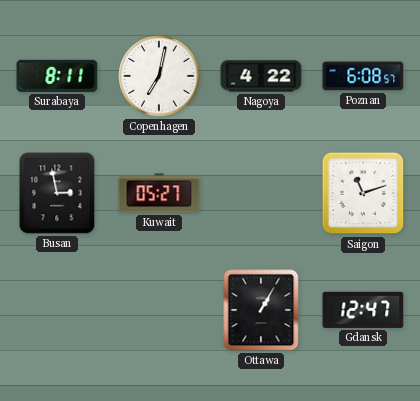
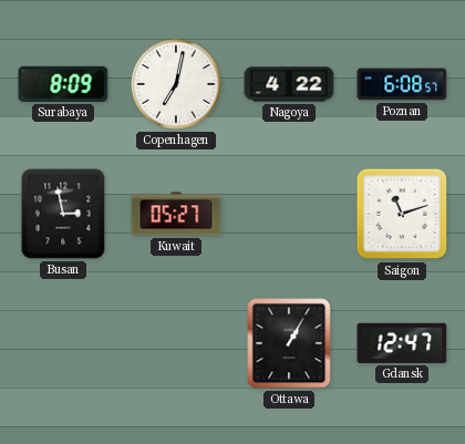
Surabaya: 8:11 -> 8:09 (63, 84)
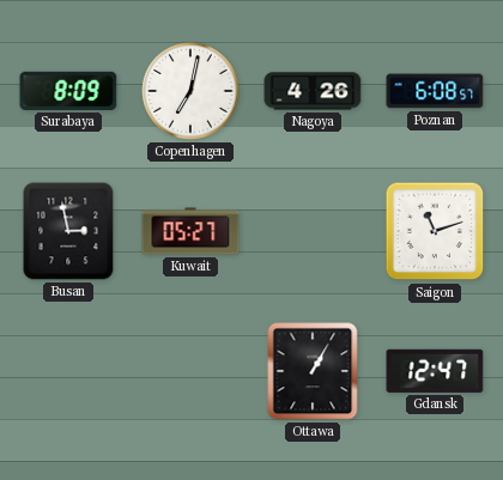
Nagoya: 4:22 -> 4:26 (313, 91)
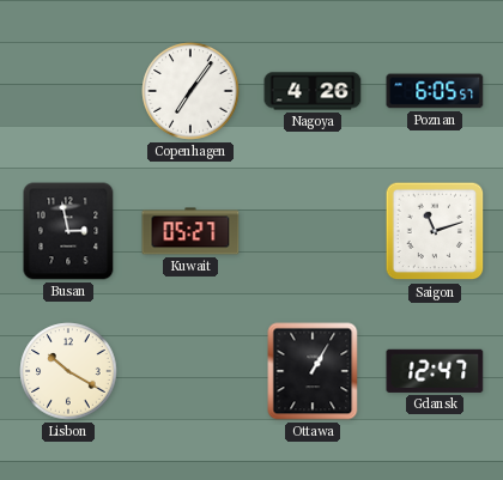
Surabaya: 8:09 -> none (68, 91)
Copenhagen: 7:02 -> 7:06 (190, 91)
Poznan: 6:08 -> 6:05 (435, 91)
Lisbon: none -> 10:20 (68, 371)
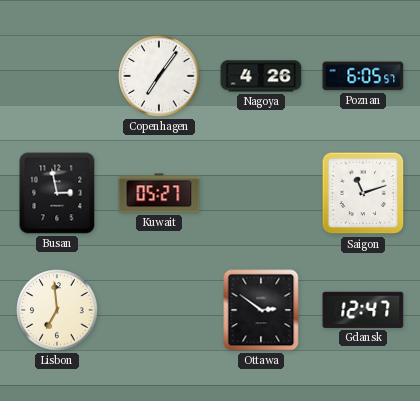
Lisbon: 10:20 -> 6:59 (57, 310)
Ottawa: 1:05 -> 2:51 (261, 310)
